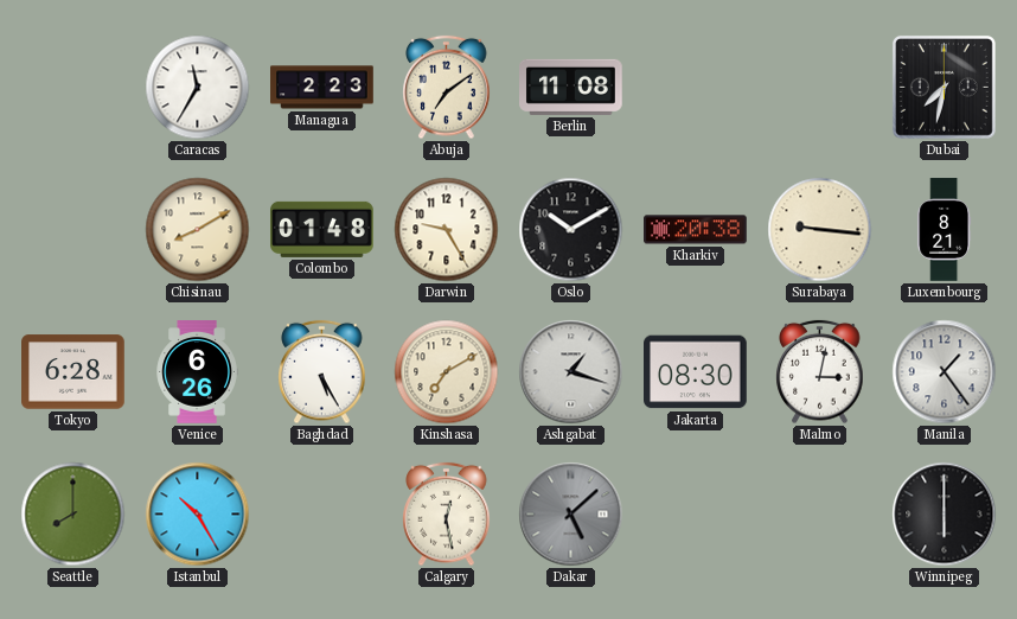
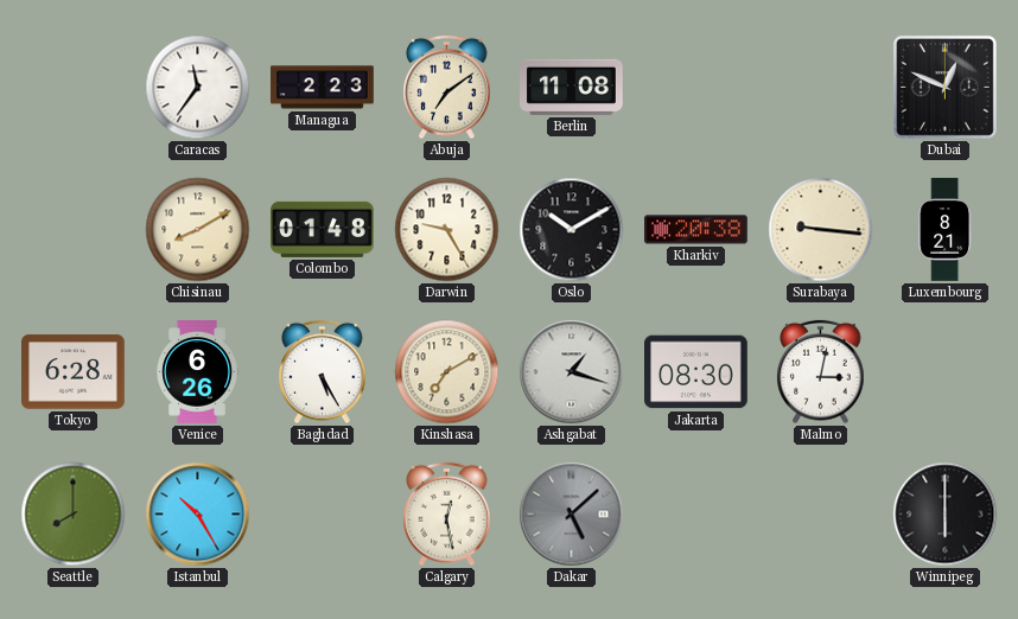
Caracas: 11:35 -> 11:36 (198, 88)
Dubai: 7:32 -> 12:49 (944, 87)
Manila: 1:24 -> none (945, 372)
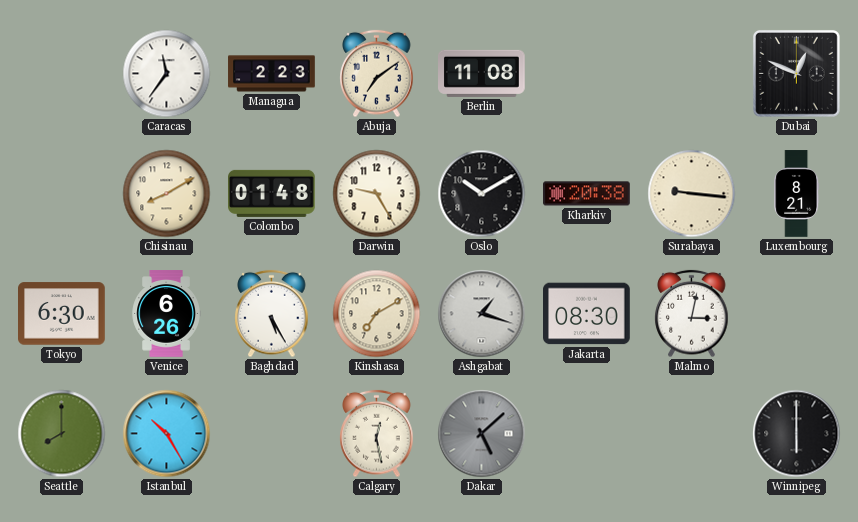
Tokyo: 6:28 -> 6:30 (62, 314)
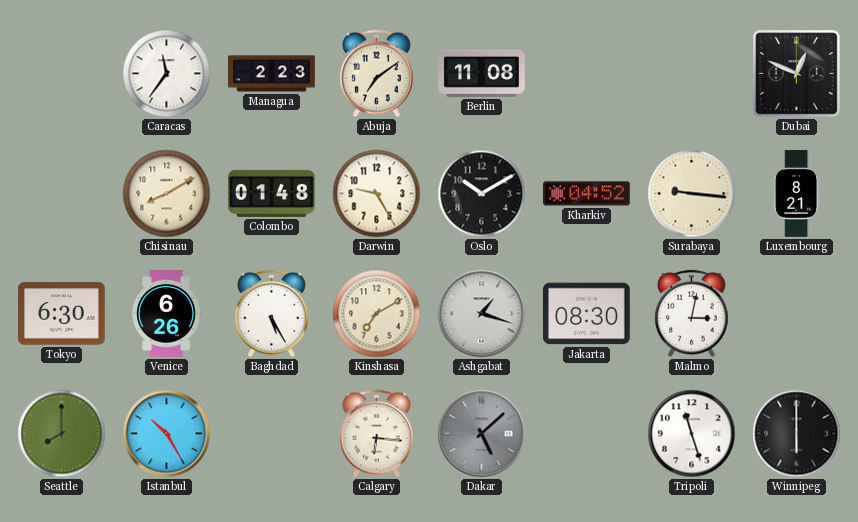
Kharkiv: 20:38 -> 04:52 (587, 194)
Calgary: 12:28 -> 6:16 (377, 434)
Tripoli: none -> 11:27 (692, 434)
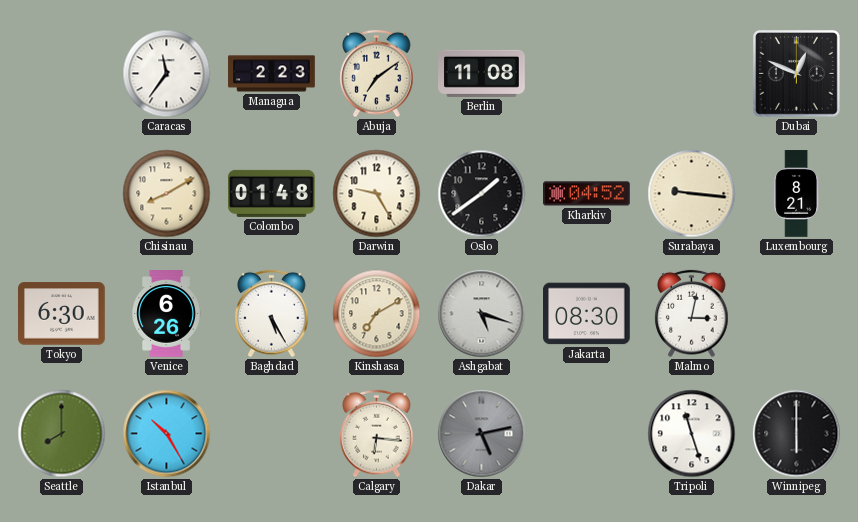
Oslo: 10:10 -> 1:39 (482, 194)
Ashgabat: 1:18 -> 5:18 (482, 314)
Dakar: 5:08 -> 5:13 (482, 434)
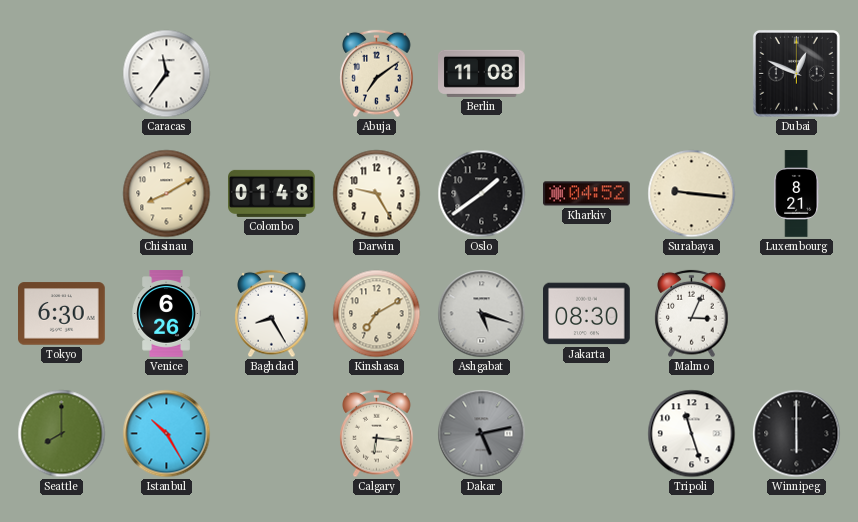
Managua: 2:23 -> none (272, 74)
Baghdad: 5:25 -> 8:25 (272, 314)
Malmo: 3:02 -> 3:04 (692, 314)
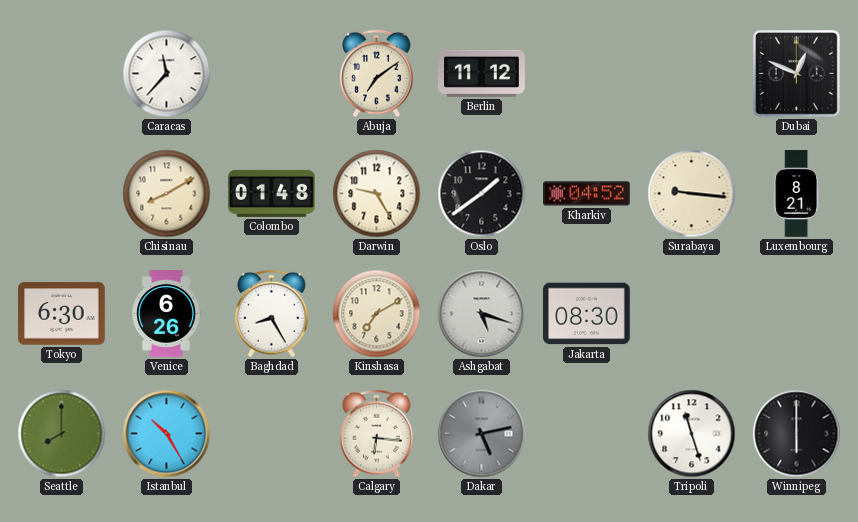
Caracas: 11:36 -> 11:37 (167, 74)
Berlin: 11:08 -> 11:12 (482, 73)
Malmo: 3:04 -> none (692, 314)
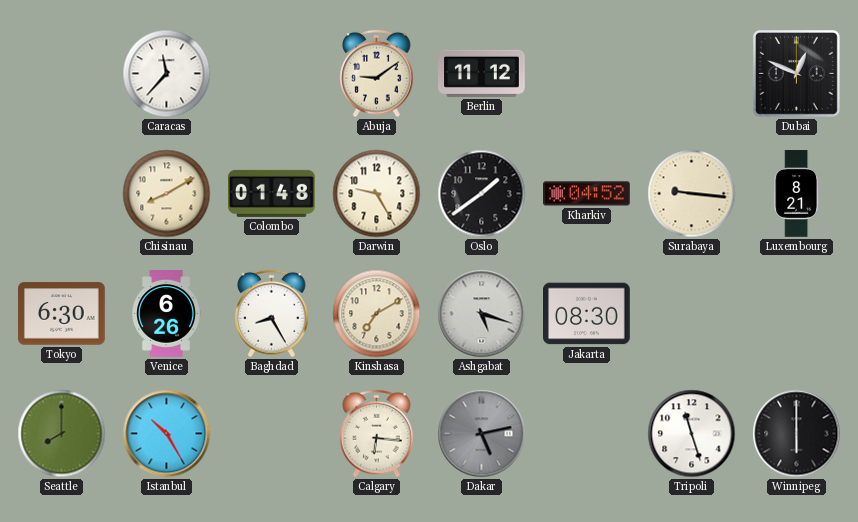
Abuja: 7:09 -> 9:09 (377, 74)
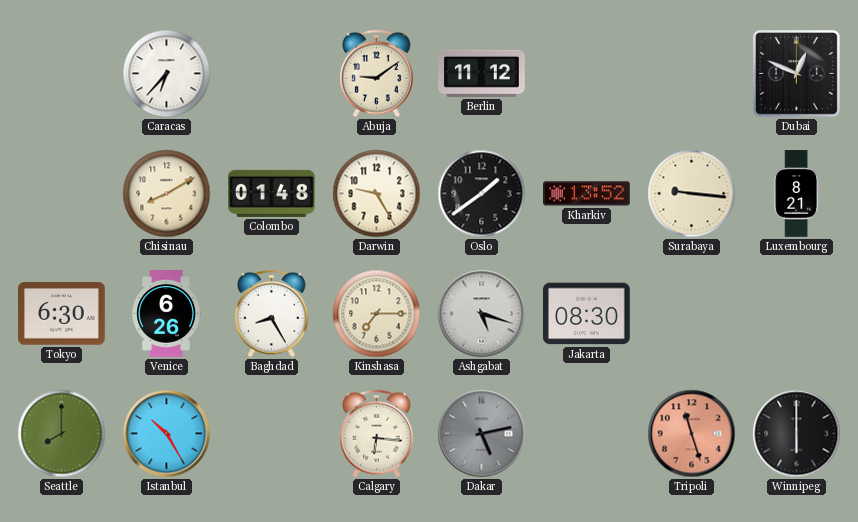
Caracas: 11:37 -> 6:37 (167, 74)
Kharkiv: 04:52 -> 13:52 (587, 194)
Kinshasa: 7:10 -> 7:15 (377, 314)
Tripoli dial: white -> salmon (692, 434)
